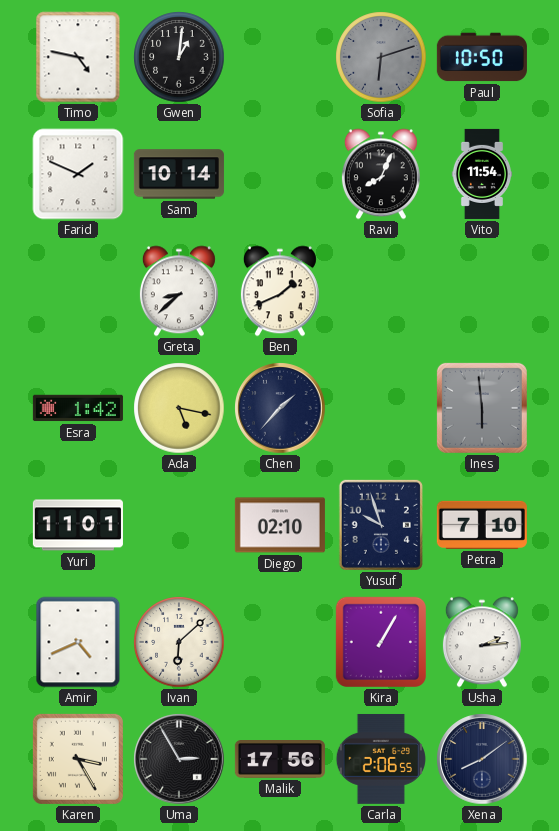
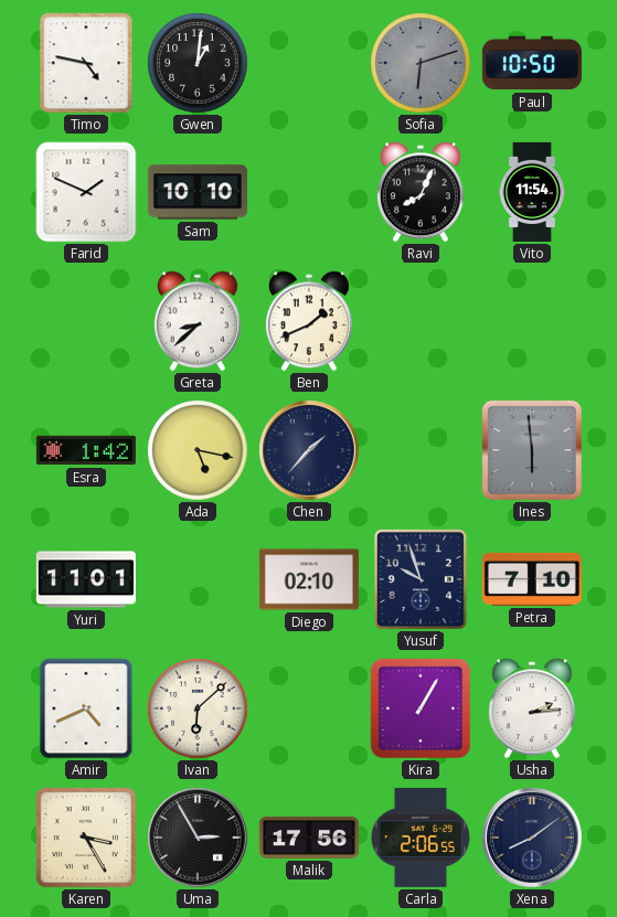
Sam: 10:14 -> 10:10 (198, 192)
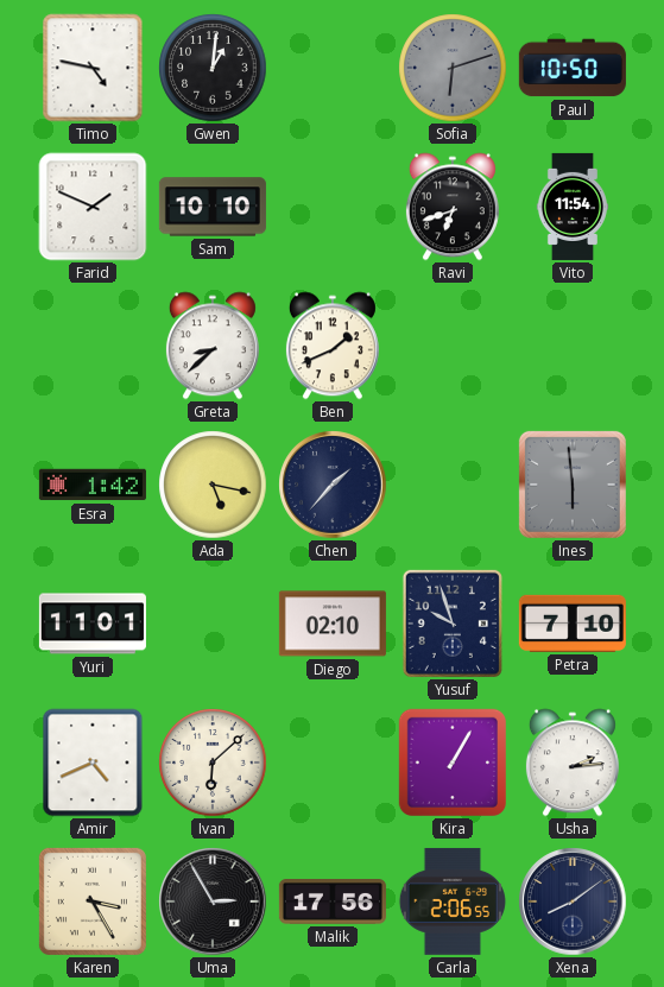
Ravi: 8:04 -> 6:42 (453, 207)
